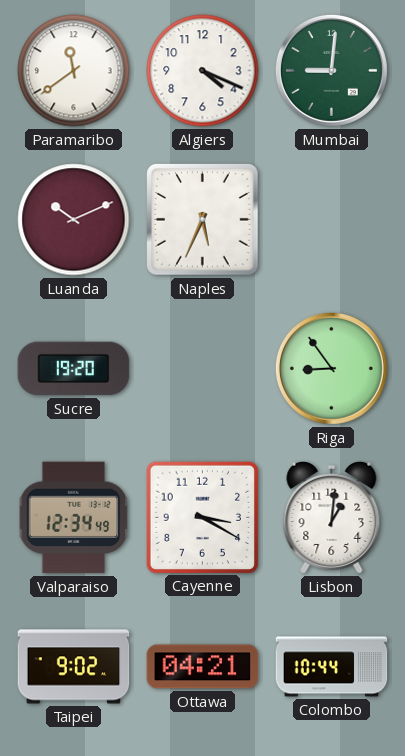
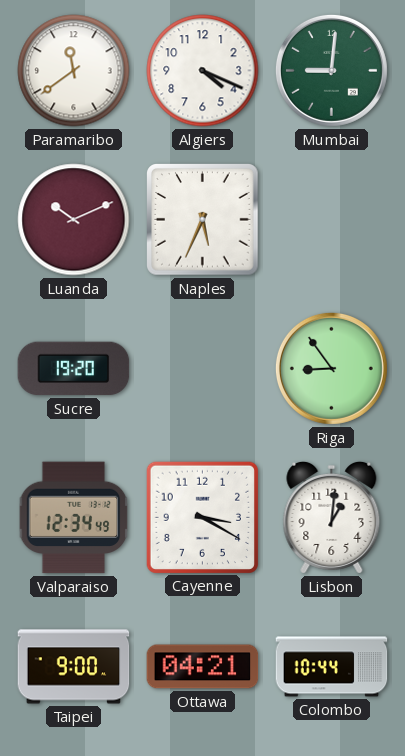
Taipei: 9:02 -> 9:00 (74, 667)
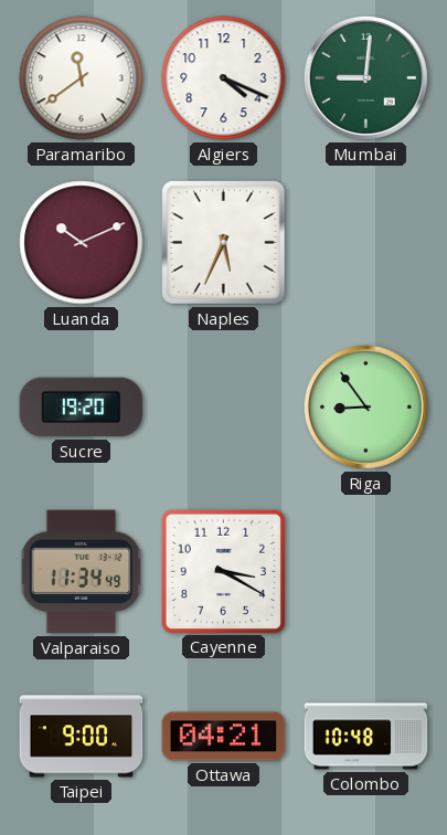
Valparaiso: 12:34 -> 11:34 (82, 572)
Lisbon: 1:01 -> none (332, 517)
Colombo: 10:44 -> 10:48 (366, 737)
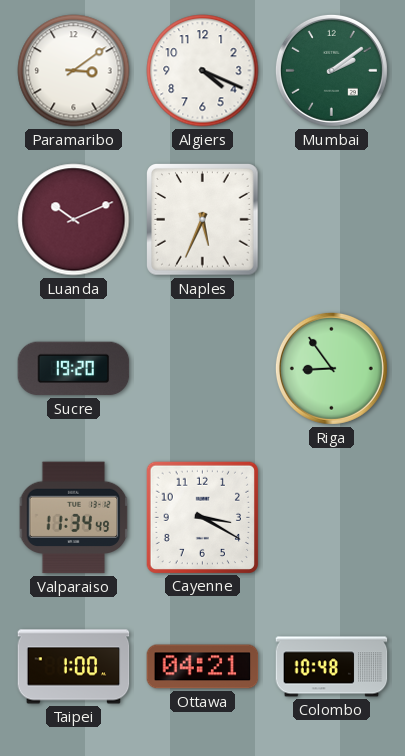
Paramaribo: 11:39 -> 3:09 (74, 71)
Mumbai: 9:01 -> 2:09 (331, 70)
Taipei: 9:00 -> 1:00 (74, 667)
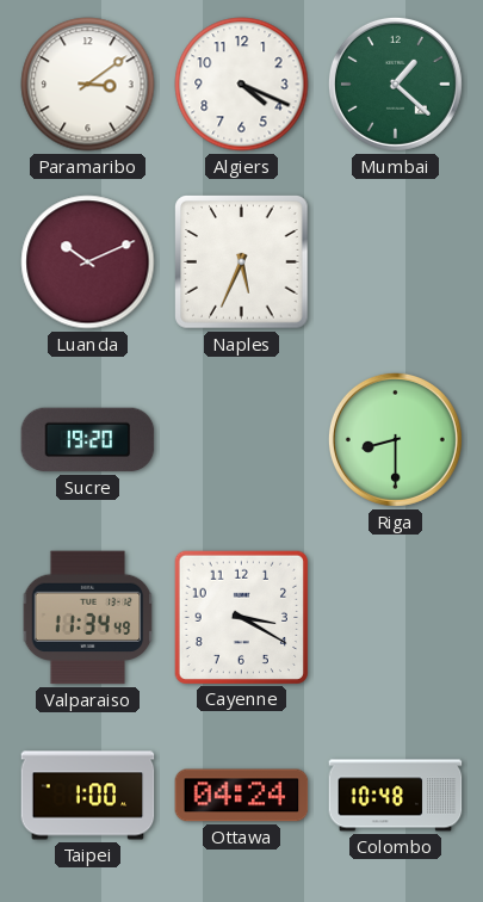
Mumbai: 2:09 -> 1:22 (395, 84)
Riga: 8:54 -> 8:30 (395, 439)
Ottawa: 04:21 -> 04:24 (242, 796)
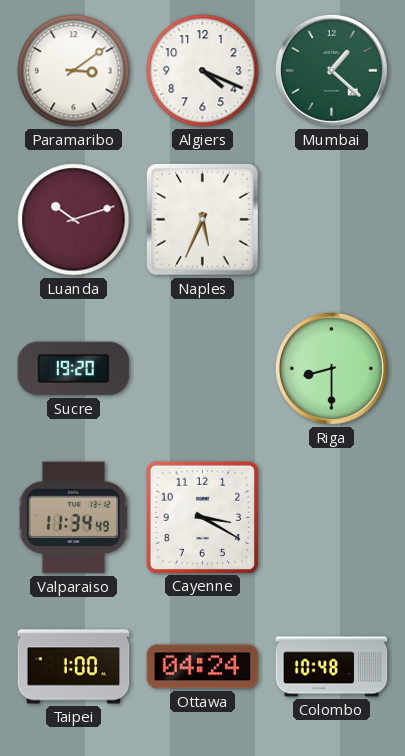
Luanda: 10:11 -> 10:12 (74, 220)
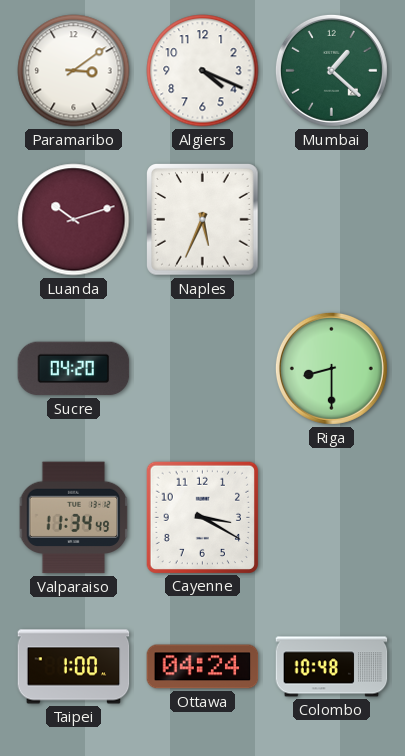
Sucre: 19:20 -> 04:20 (74, 369)
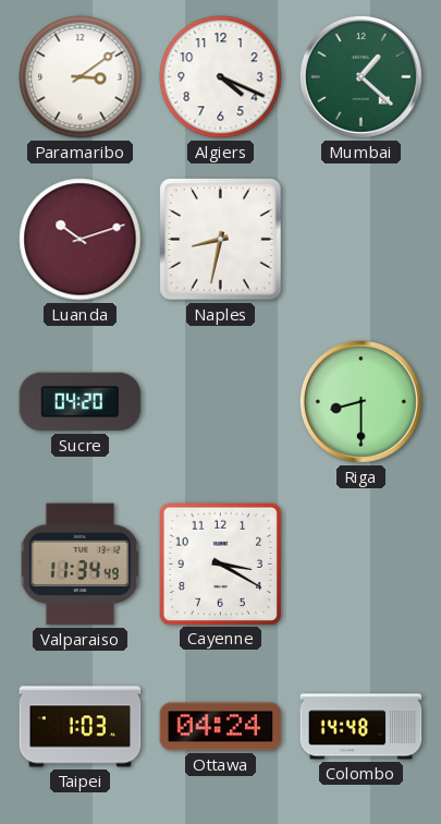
Naples: 5:34 -> 8:32 (221, 240)
Taipei: 1:00 -> 1:03 (81, 727)
Colombo: 10:48 -> 14:48 (362, 727)
